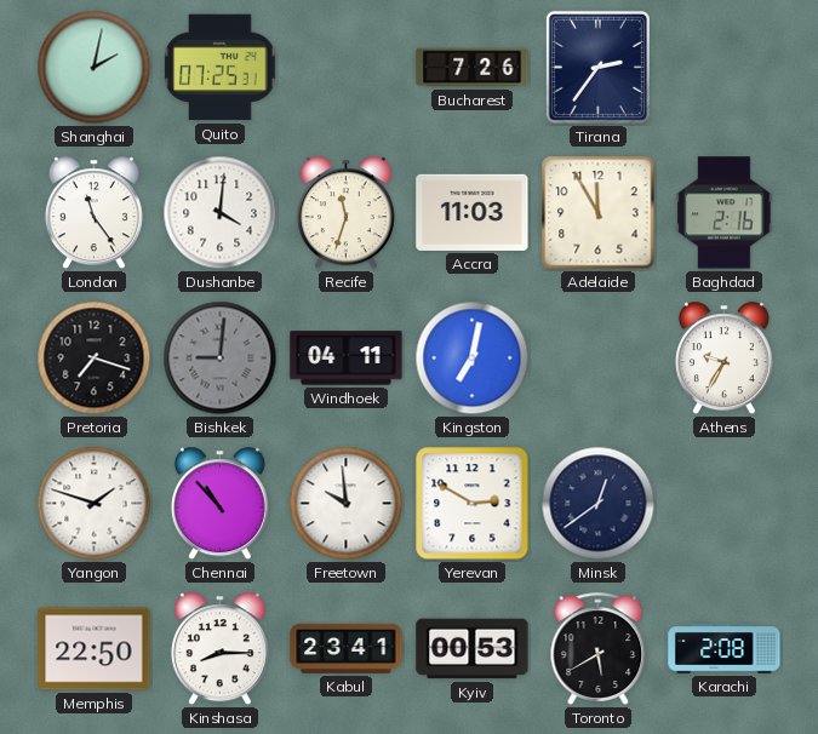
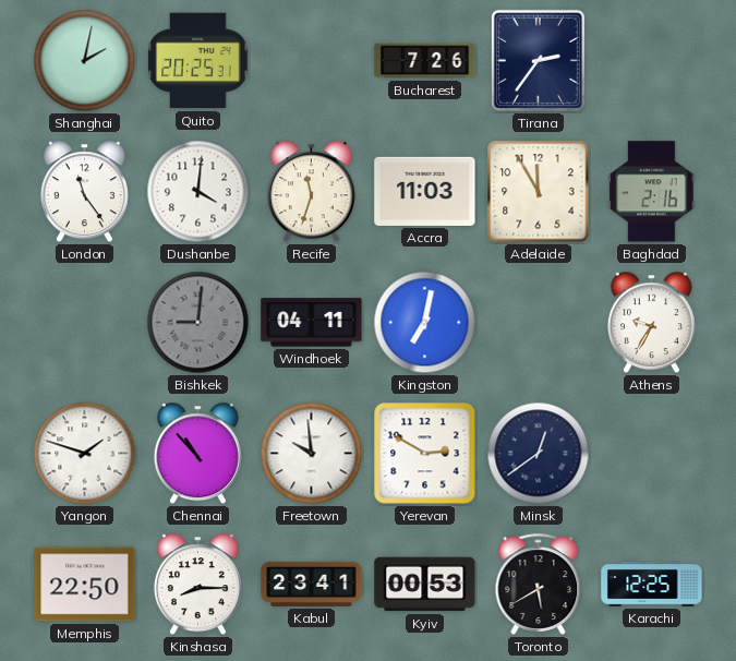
Quito: 07:25 -> 20:25 (198, 61)
Pretoria: 7:18 -> none (95, 359)
Karachi: 2:08 -> 12:25 (652, 585)
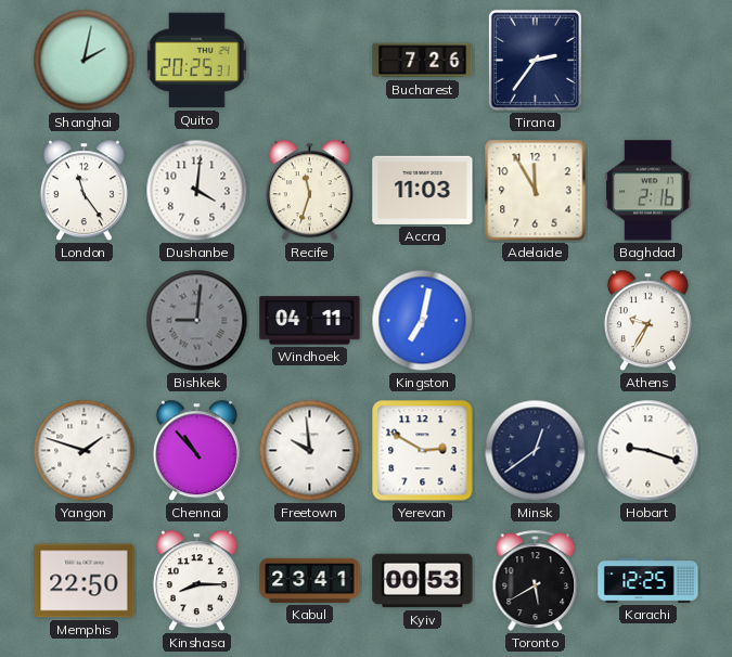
Hobart: none -> 9:18 (648, 451)
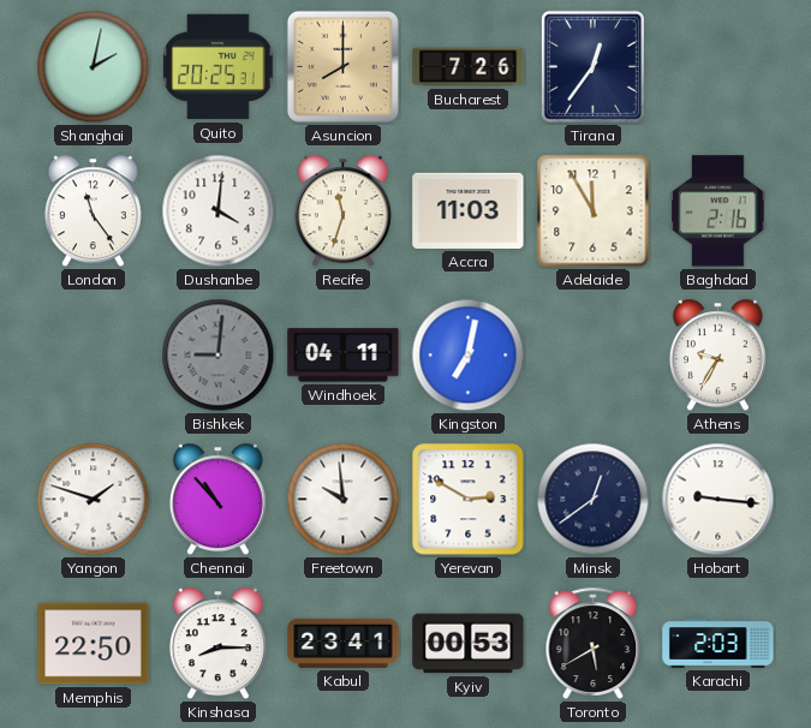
Asuncion: none -> 8:00 (342, 66)
Tirana: 2:36 -> 12:36 (592, 66)
Hobart: 9:18 -> 9:16 (718, 500)
Karachi: 12:25 -> 2:03 (718, 644)
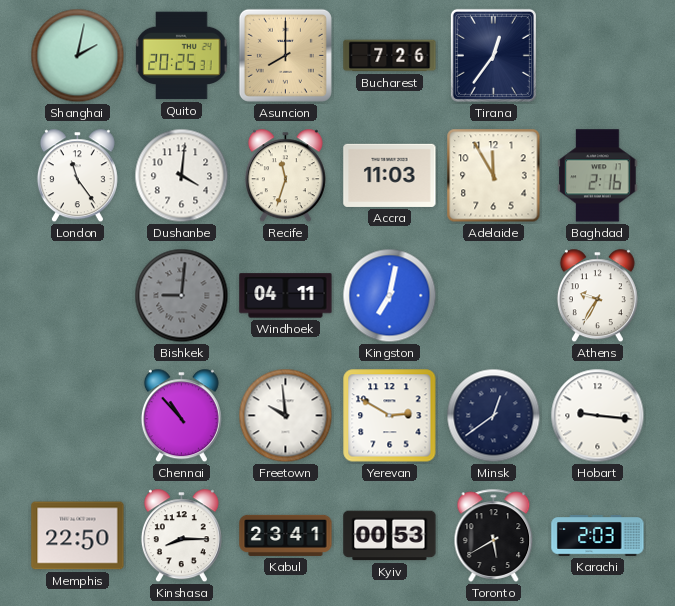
Yangon: 1:48 -> none (94, 500)
